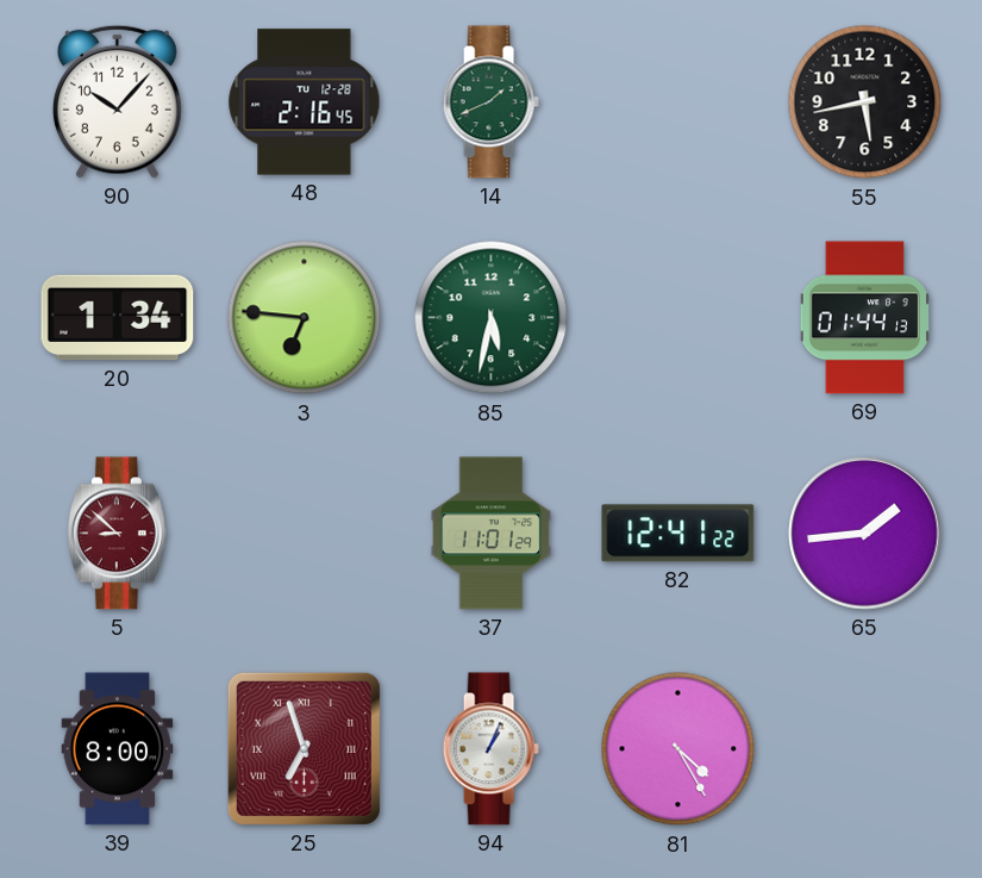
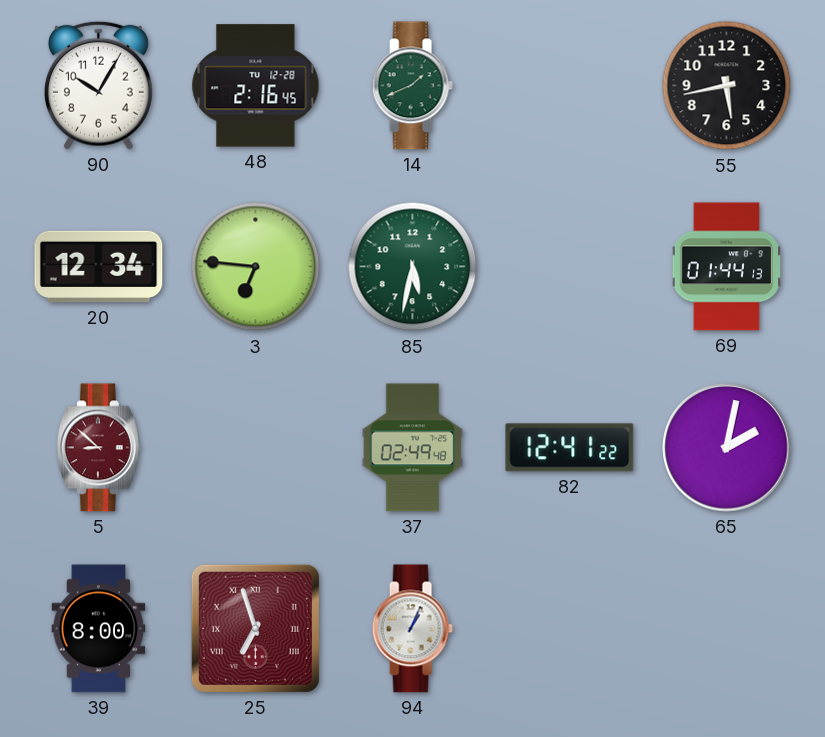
90: 10:07 -> 10:05 (98, 85)
20: 1:34 -> 12:34 (99, 267)
37: 11:01 -> 02:49 (413, 448)
65: 1:44 -> 2:02 (727, 448)
81: 4:25 -> none (678, 749)
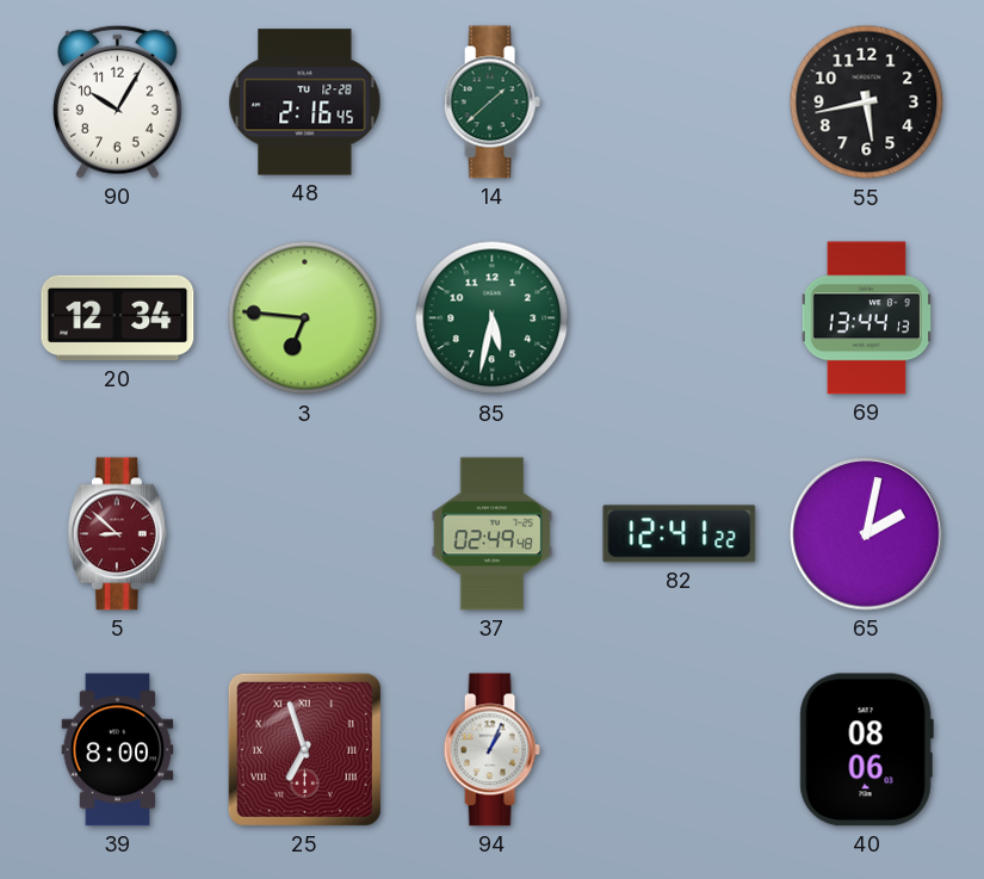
14: 1:41 -> 1:38 (491, 103)
69: 01:44 -> 13:44 (866, 318)
40: none -> 08:06 (866, 750)
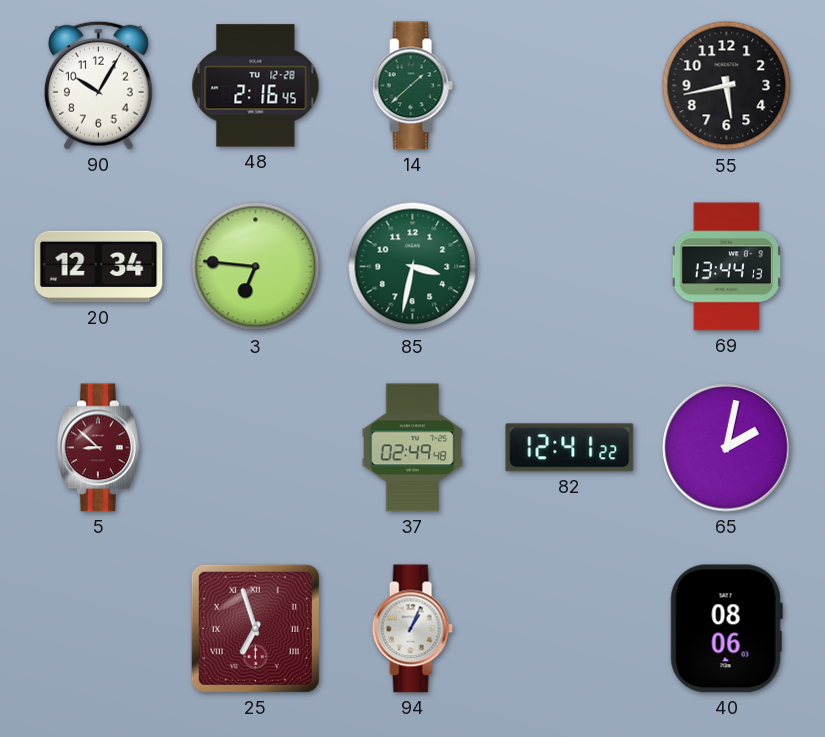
85: 5:32 -> 3:32 (413, 267)
39: 8:00 -> none (118, 750)
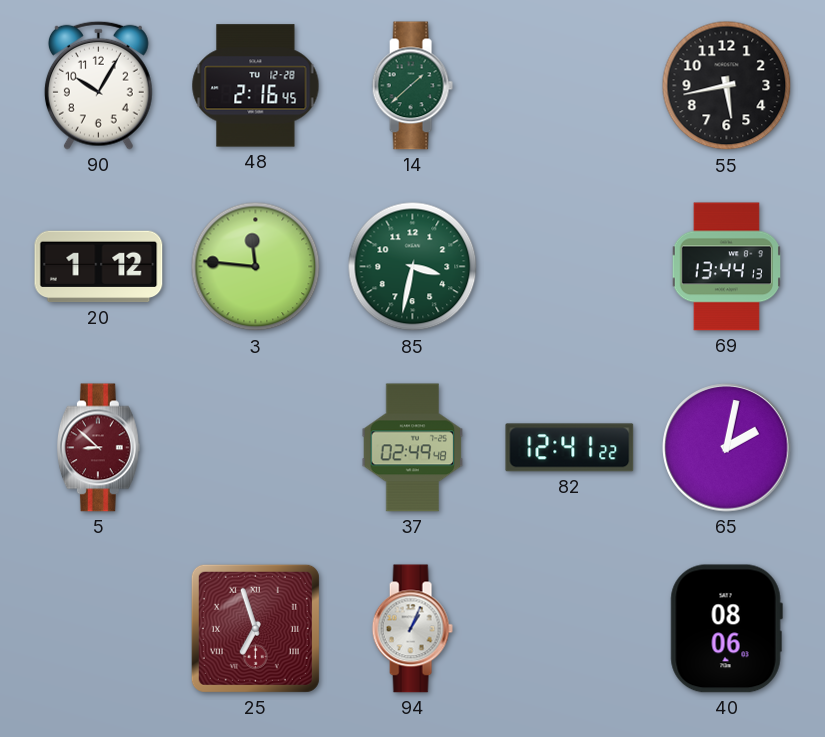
20: 12:34 -> 1:12 (99, 267)
3: 6:46 -> 11:46 (256, 267)
